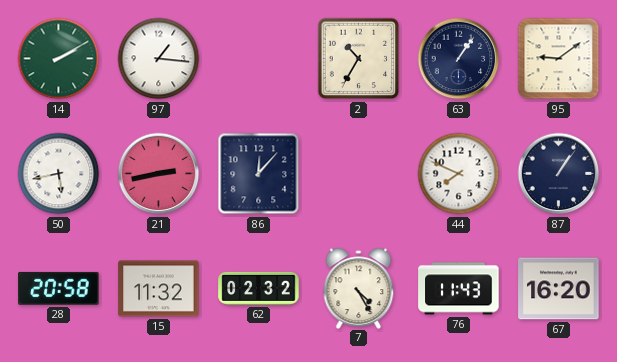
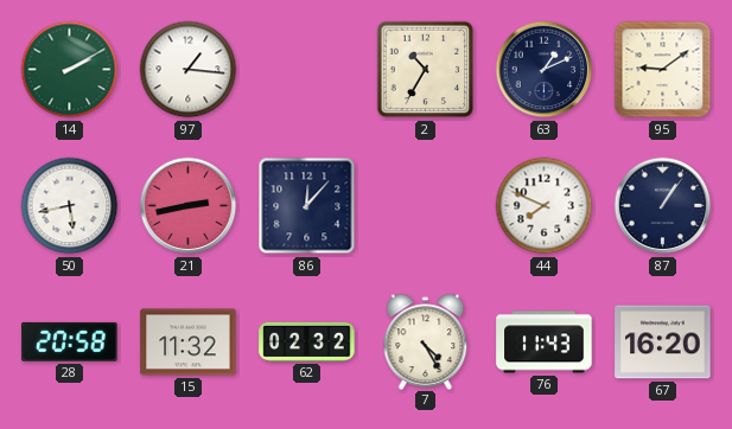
63: 1:06 -> 1:11 (545, 70)
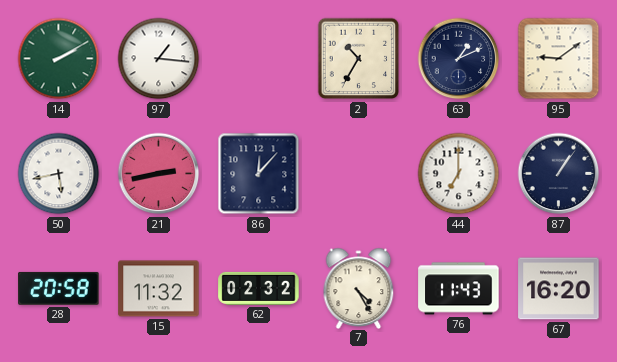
44: 7:49 -> 7:00 (459, 174)
